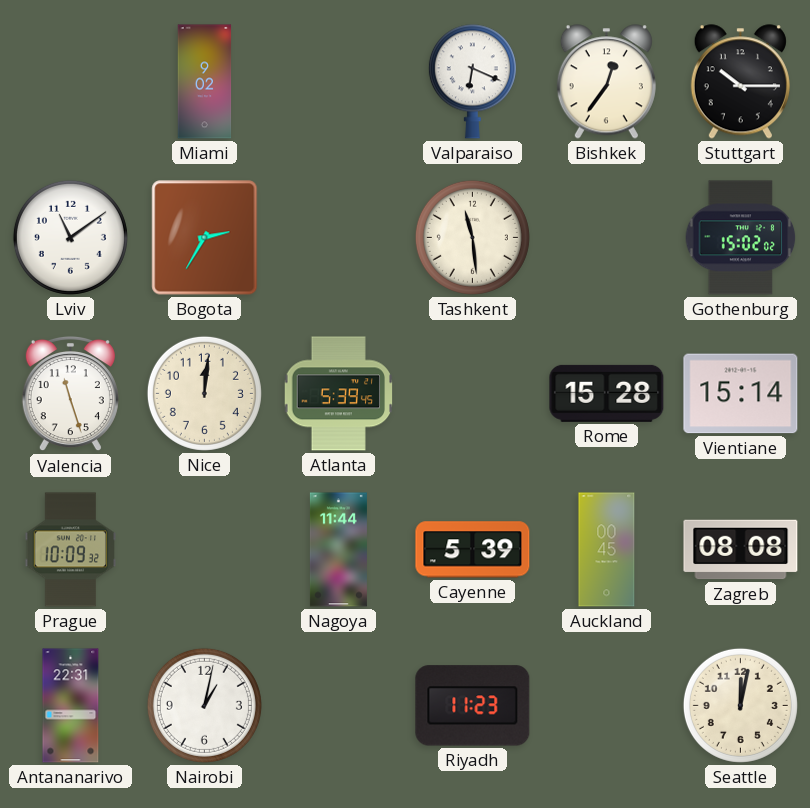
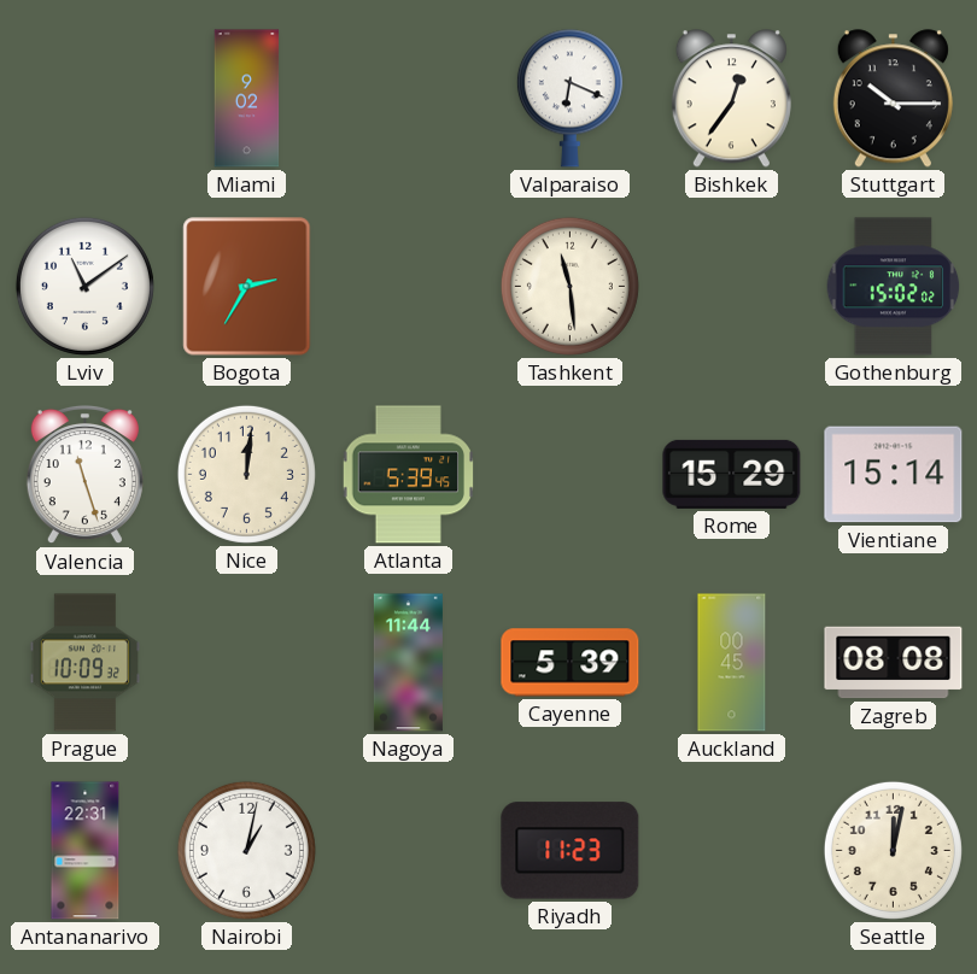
Rome: 15:28 -> 15:29 (732, 474)
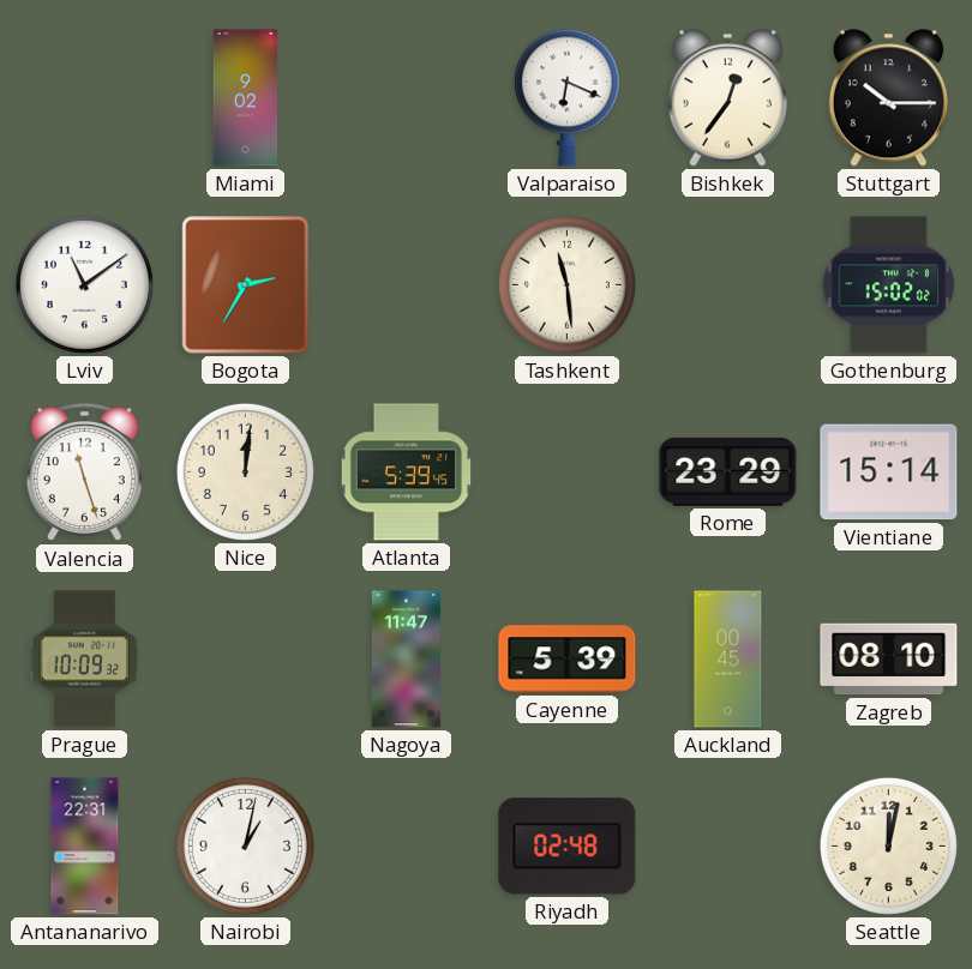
Rome: 15:29 -> 23:29 (728, 471)
Nagoya: 11:44 -> 11:47 (406, 660)
Zagreb: 08:08 -> 08:10 (889, 660)
Riyadh: 11:23 -> 02:48 (568, 847)
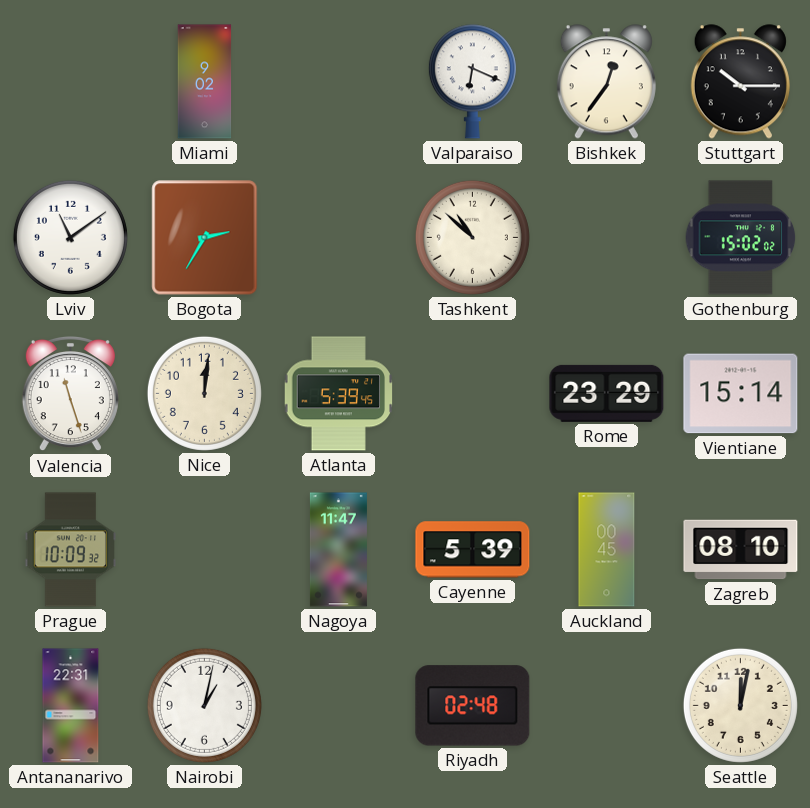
Tashkent: 11:29 -> 10:52 (472, 237)
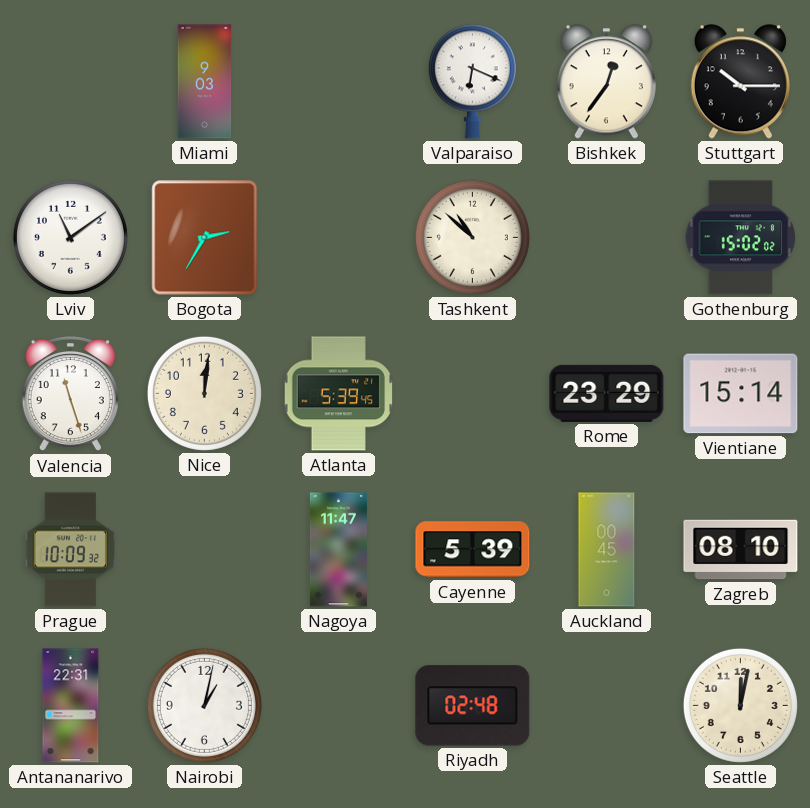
Miami: 9:02 -> 9:03 (205, 82)
